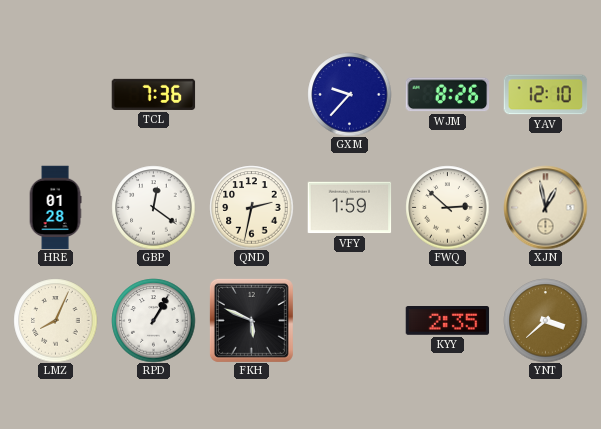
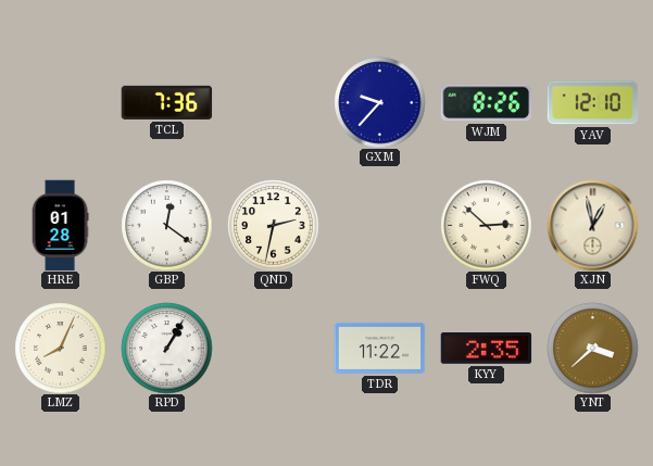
VFY: 1:59 -> none (349, 208)
FKH: 5:49 -> none (251, 320)
TDR: none -> 11:22 (379, 348)
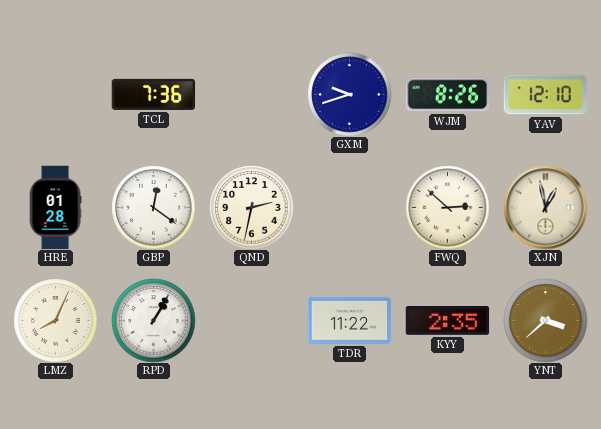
GXM: 9:37 -> 9:42 (349, 94)
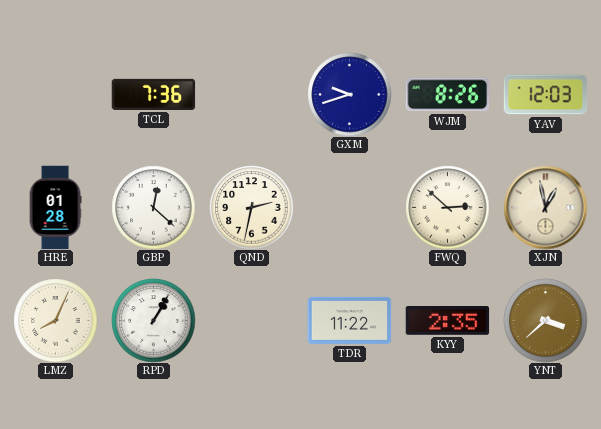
YAV: 12:10 -> 12:03 (545, 95)
GBP: 12:21 -> 12:22 (153, 207)
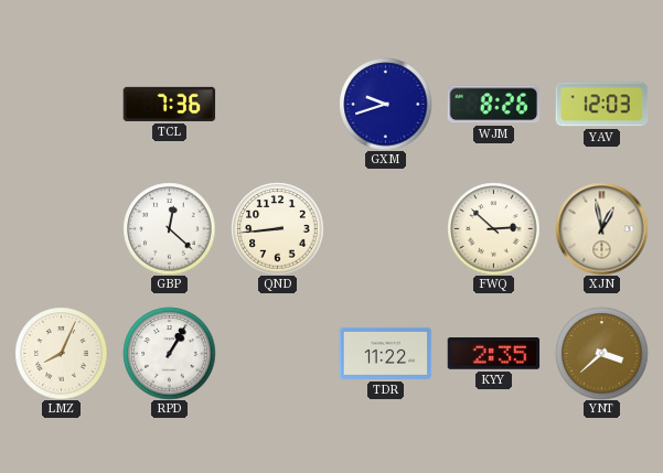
HRE: 01:28 -> none (55, 207)
QND: 2:32 -> 8:44 (277, 228)
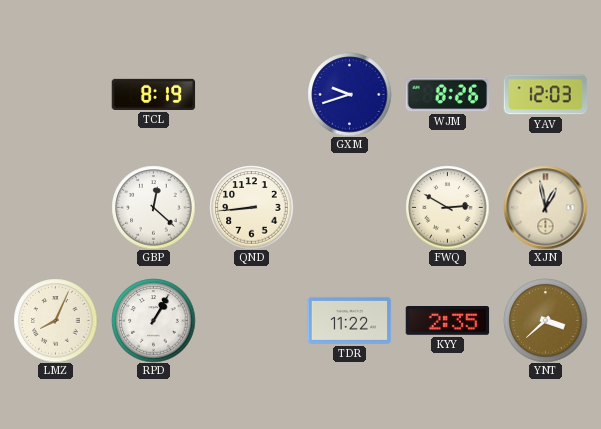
TCL: 7:36 -> 8:19 (153, 94)
FWQ: 2:52 -> 2:50 (447, 207)
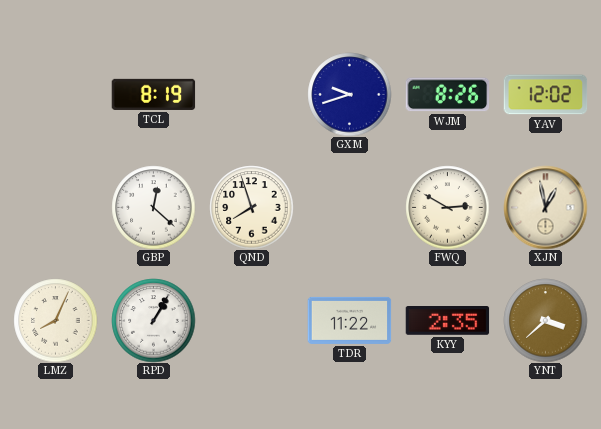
YAV: 12:03 -> 12:02 (545, 95)
QND: 8:44 -> 7:57 (251, 207)
